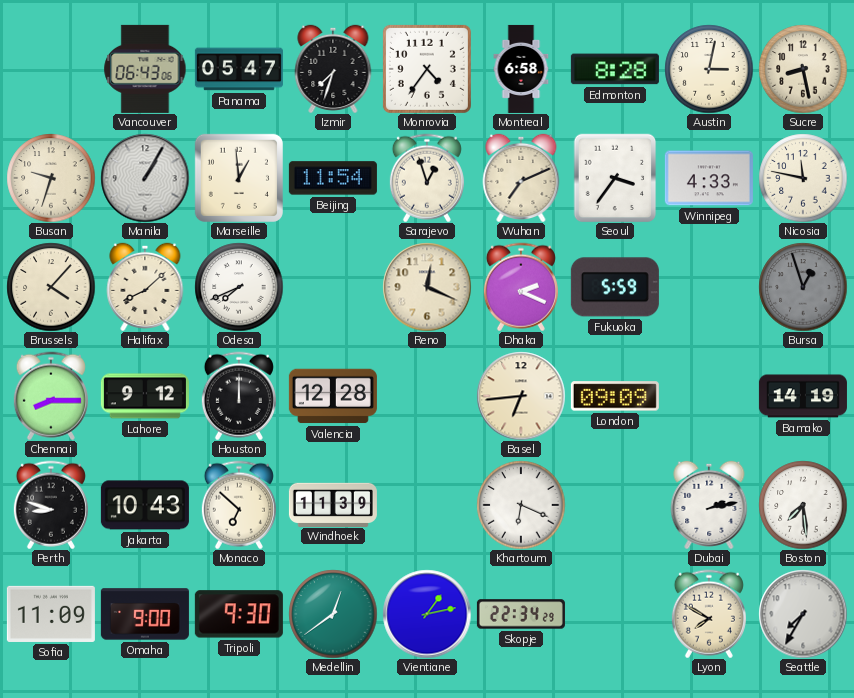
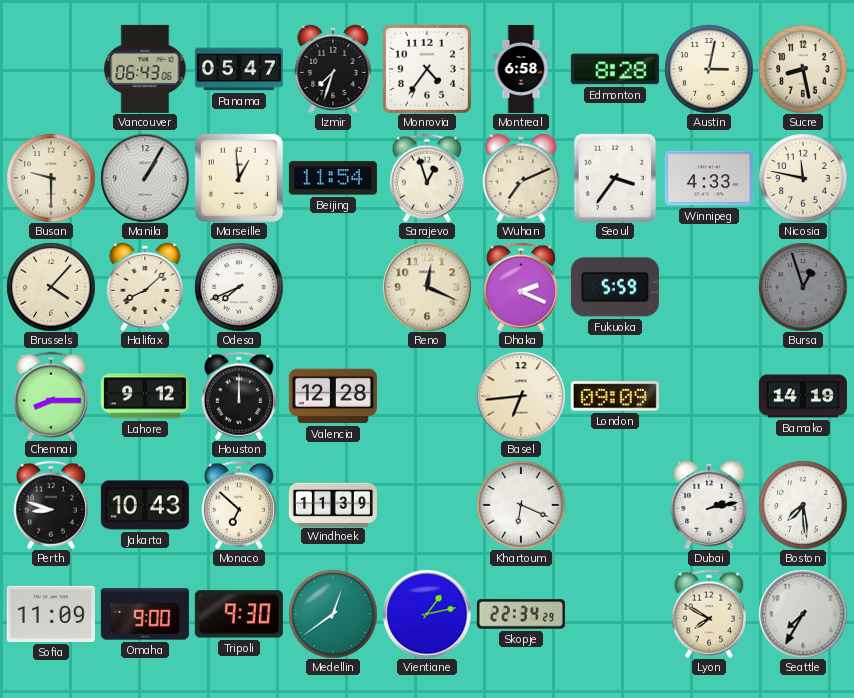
Busan: 9:33 -> 9:30 (51, 178)
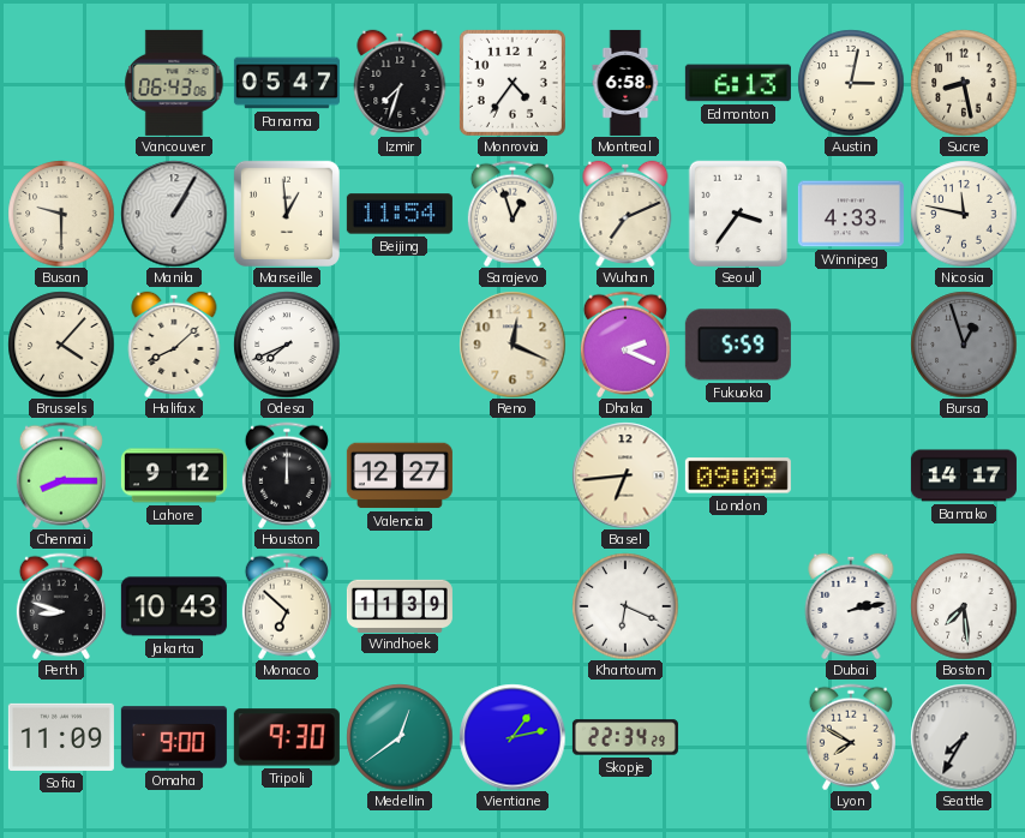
Edmonton: 8:28 -> 6:13 (738, 83)
Valencia: 12:28 -> 12:27 (400, 475)
Bamako: 14:19 -> 14:17 (964, 475)
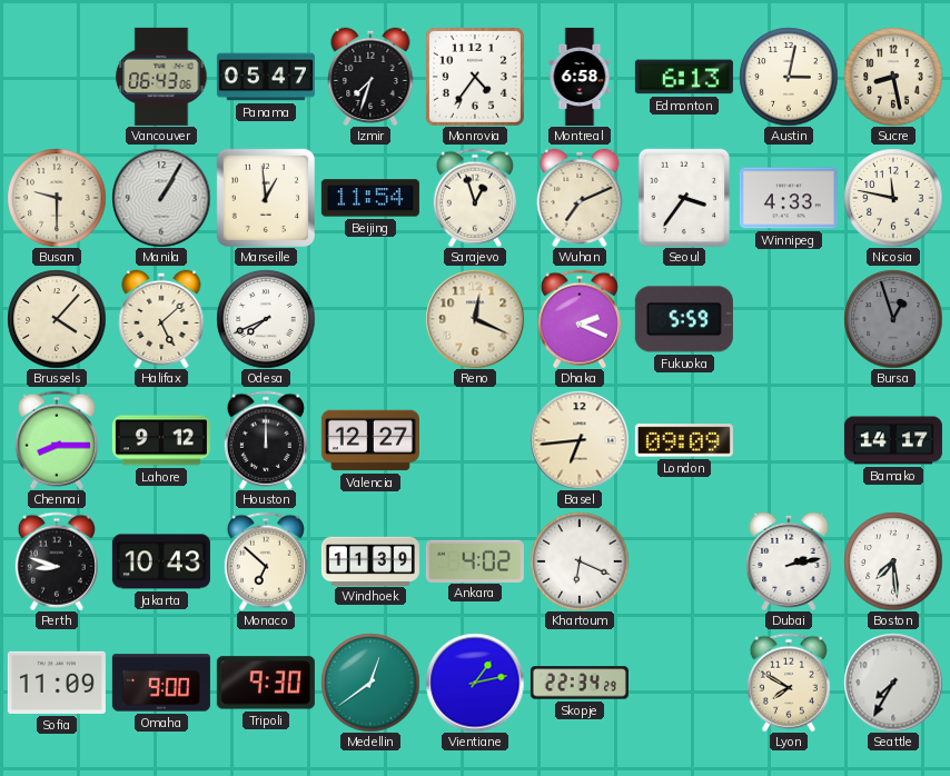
Halifax: 8:08 -> 5:08 (161, 318)
Ankara: none -> 4:02 (475, 560)
